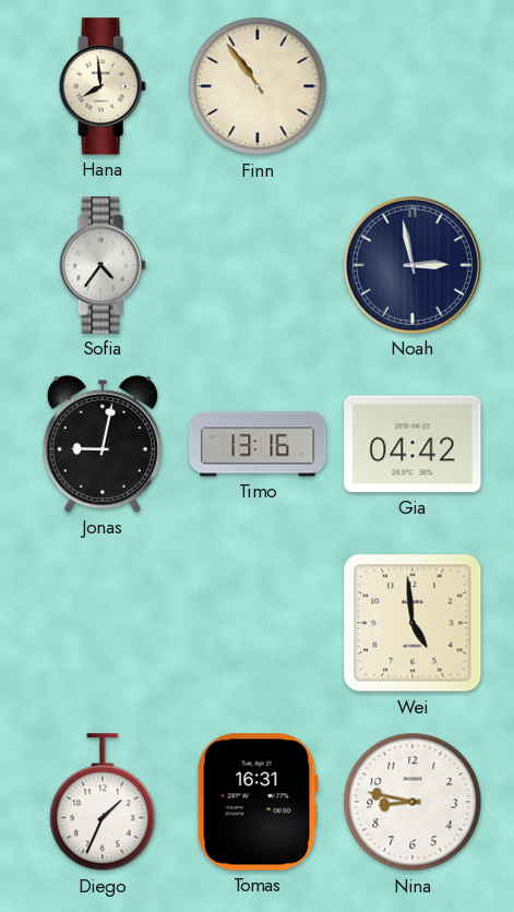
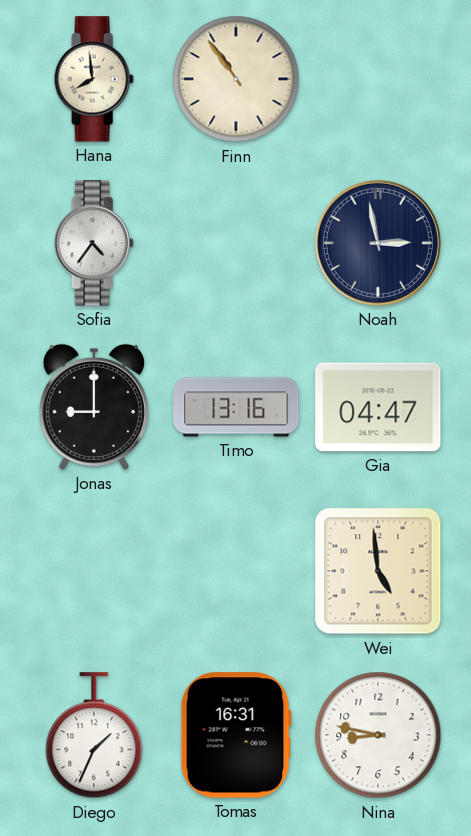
Jonas: 9:02 -> 9:00 (94, 407)
Gia: 04:42 -> 04:47 (378, 407)
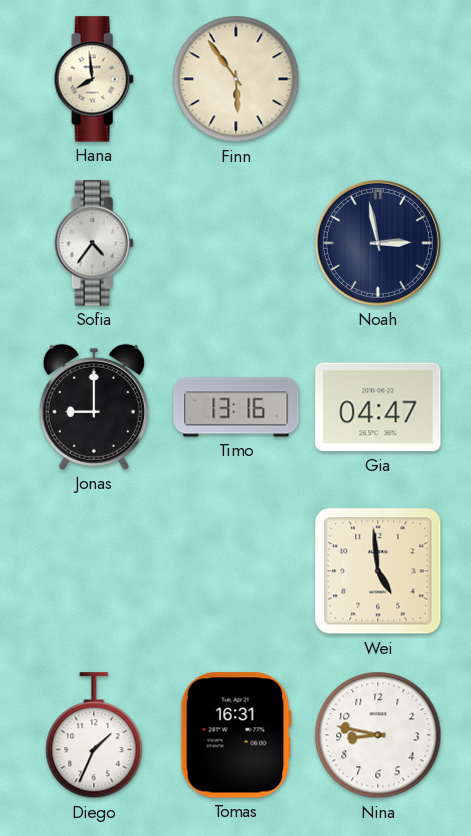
Finn: 10:54 -> 5:54 (236, 79)
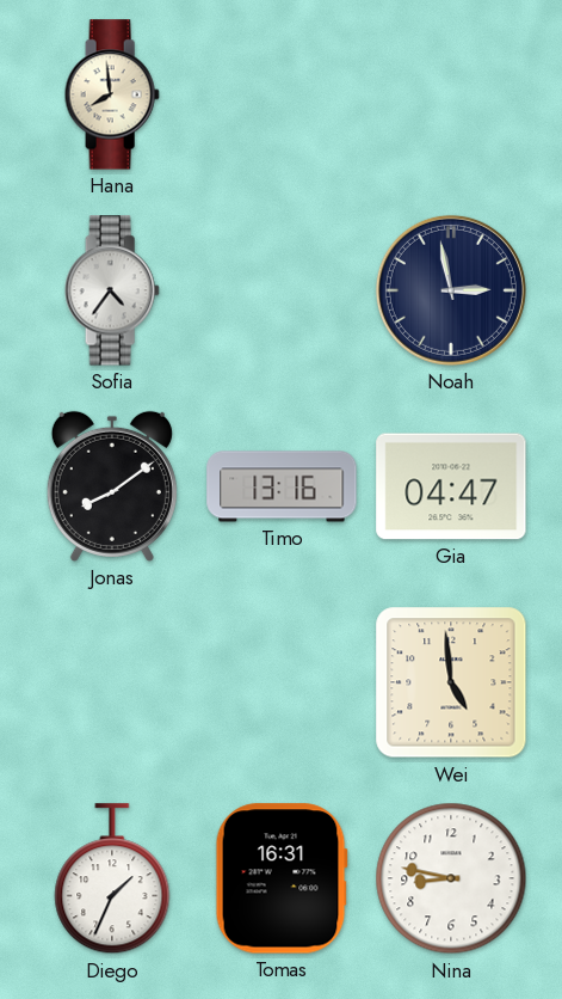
Finn: 5:54 -> none (236, 79)
Jonas: 9:00 -> 8:09 (112, 486)
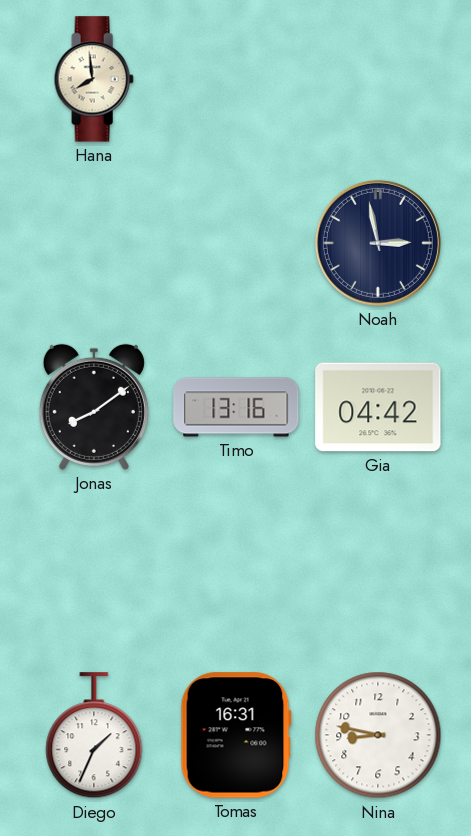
Sofia: 4:36 -> none (112, 290)
Gia: 04:47 -> 04:42 (378, 407)
Wei: 4:59 -> none (451, 682)
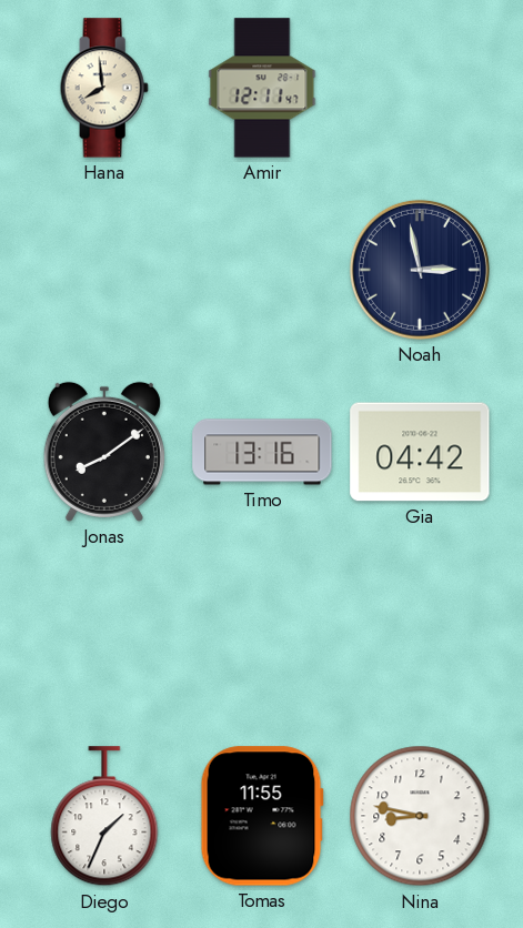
Amir: none -> 12:11 (262, 88)
Tomas: 16:31 -> 11:55 (262, 816)
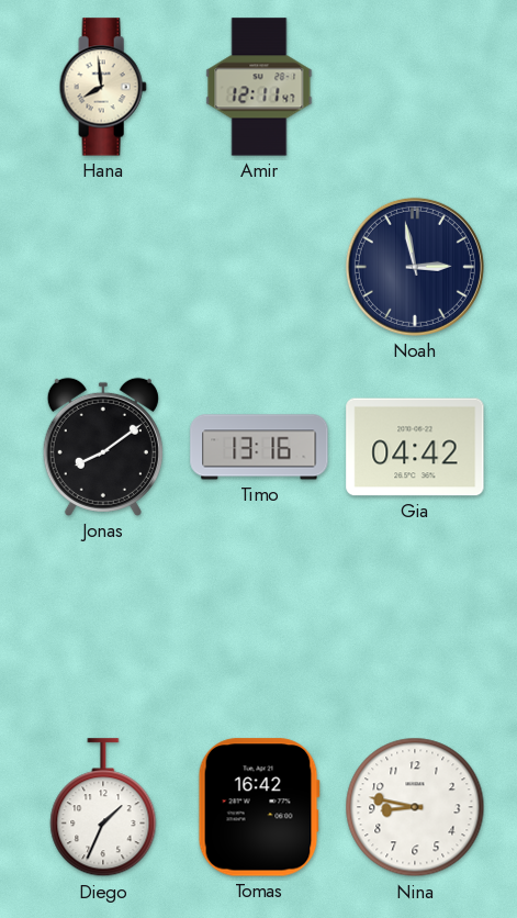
Tomas: 11:55 -> 16:42 (259, 807)
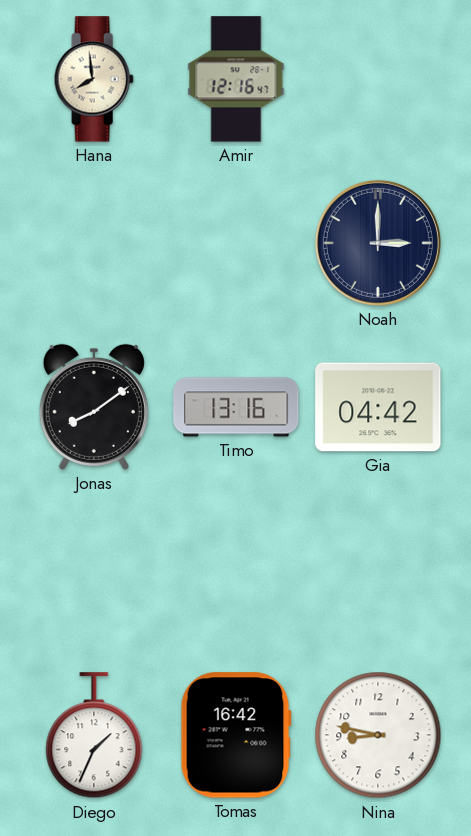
Amir: 12:11 -> 12:16 (236, 79)
Noah: 2:58 -> 3:00 (378, 243)
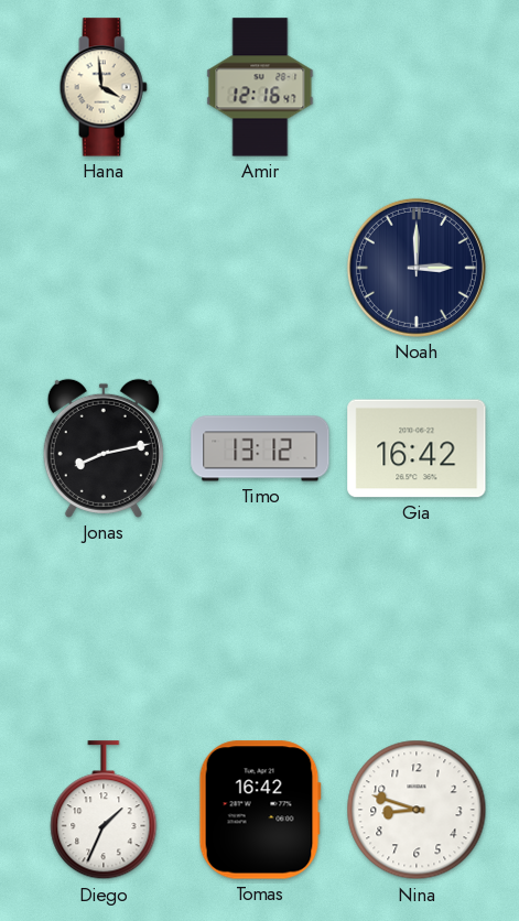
Hana: 7:59 -> 3:59 (104, 87)
Jonas: 8:09 -> 8:13 (104, 448)
Timo: 13:16 -> 13:12 (260, 448)
Gia: 04:42 -> 16:42 (417, 448)
Nina: 8:47 -> 8:48 (417, 810)
